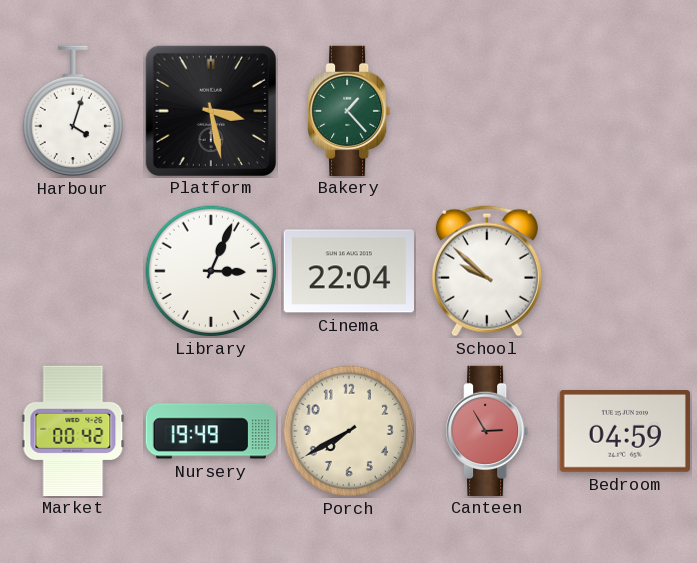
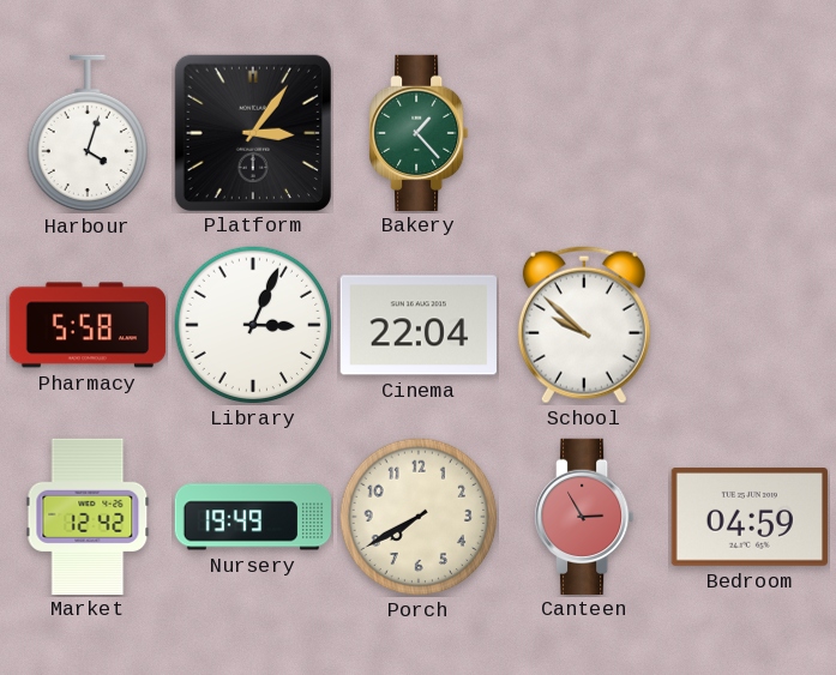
Platform: 3:28 -> 3:06 (252, 132)
Pharmacy: none -> 5:58 (88, 325)
Market: 00:42 -> 12:42 (88, 516)
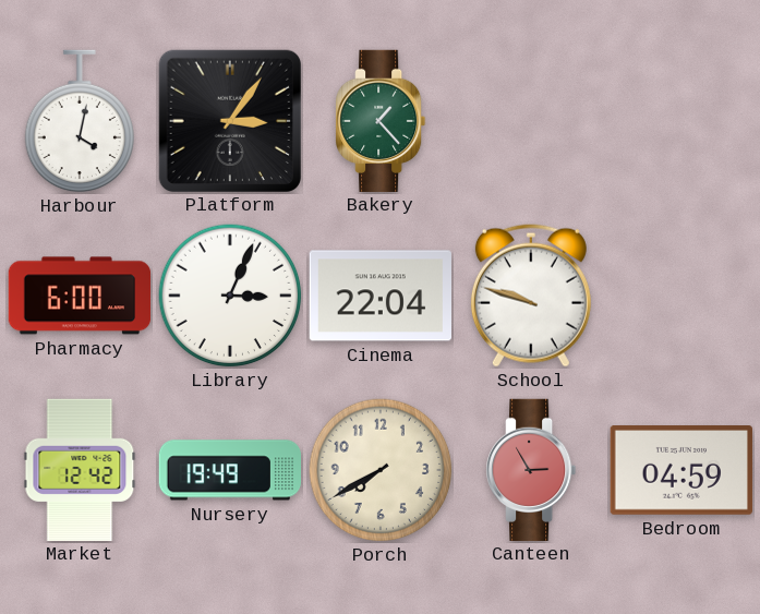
Harbour: 4:03 -> 4:02 (79, 121)
Pharmacy: 5:58 -> 6:00 (80, 296)
School: 9:52 -> 9:48 (531, 296)
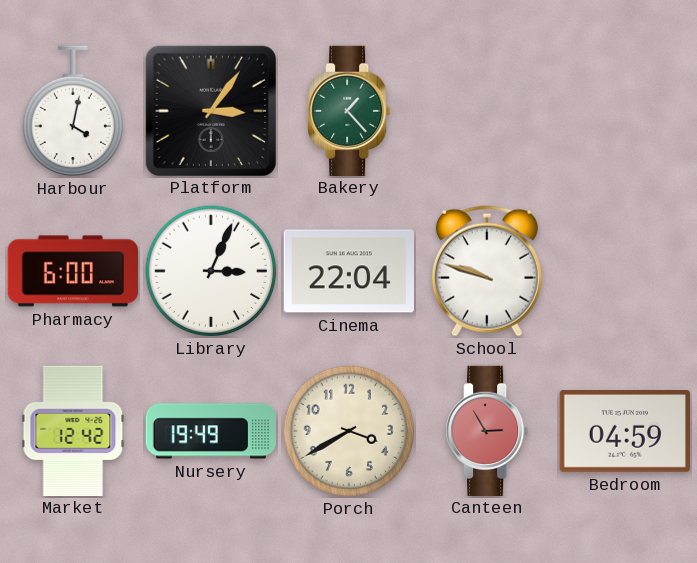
Porch: 7:40 -> 3:40 (349, 431)
